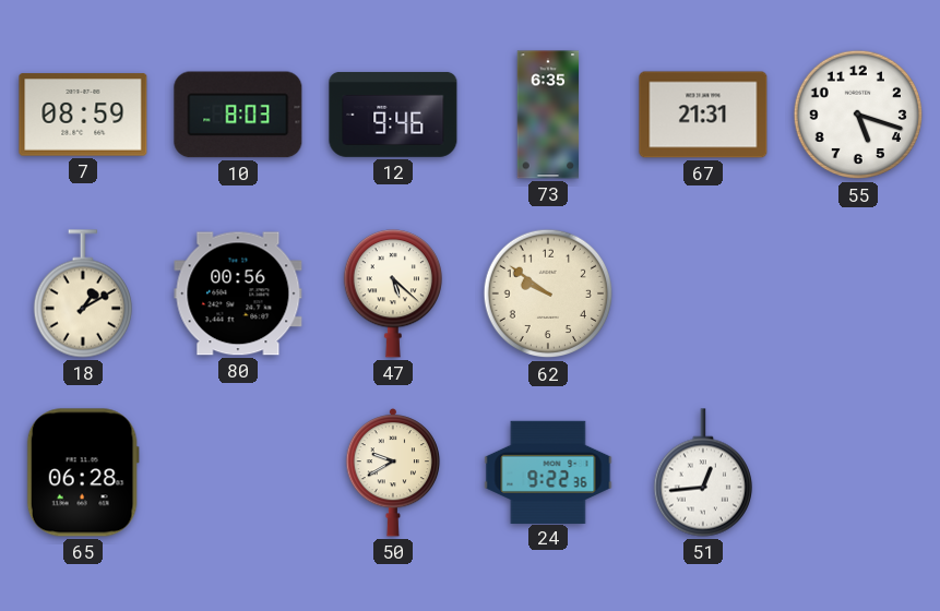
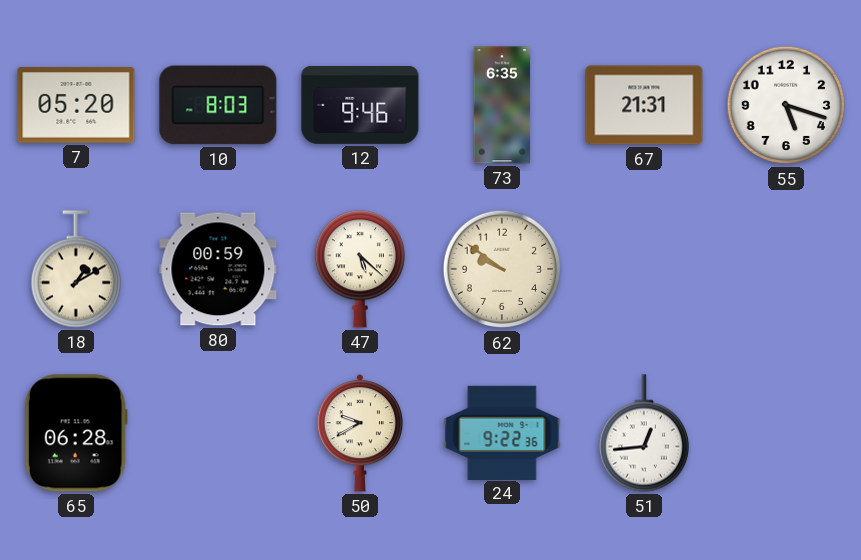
7: 08:59 -> 05:20 (76, 105)
80: 00:56 -> 00:59 (218, 269)
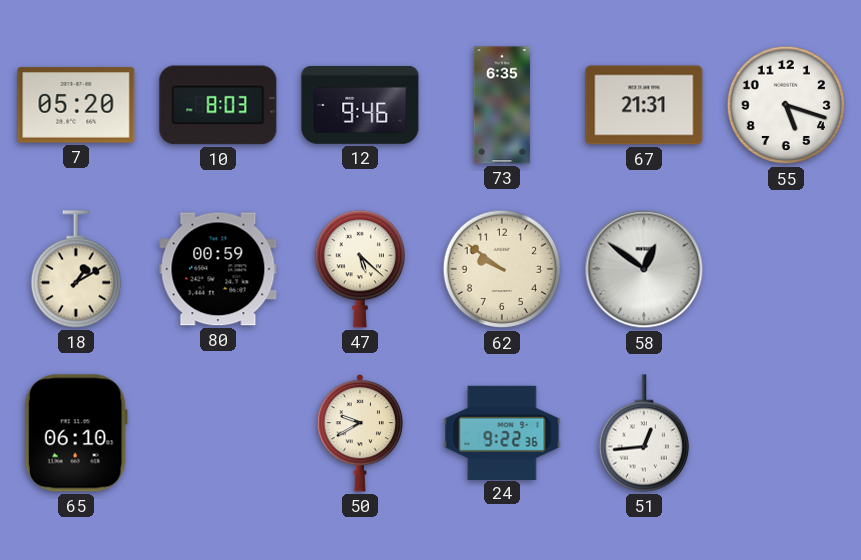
58: none -> 12:51 (644, 269)
65: 06:28 -> 06:10 (76, 433)
